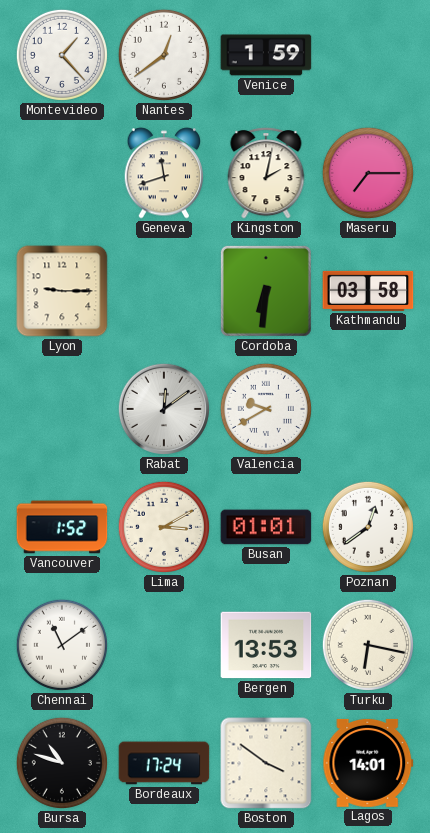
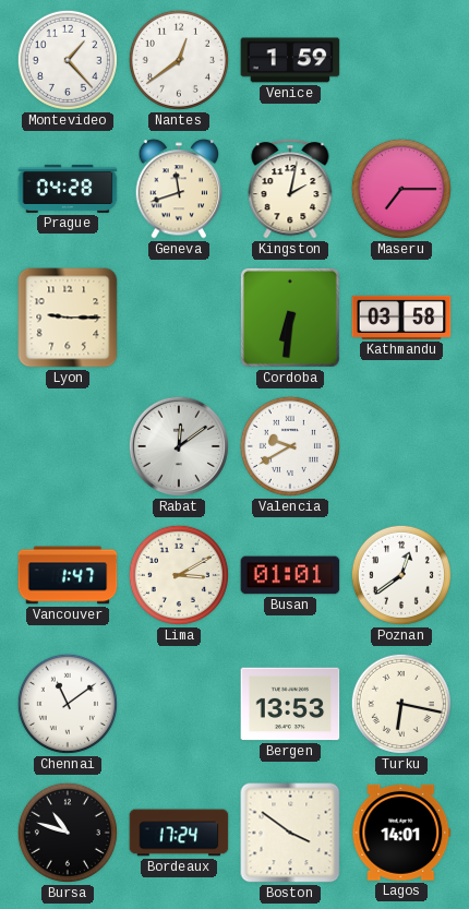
Prague: none -> 04:28 (68, 189)
Vancouver: 1:52 -> 1:47 (68, 575)
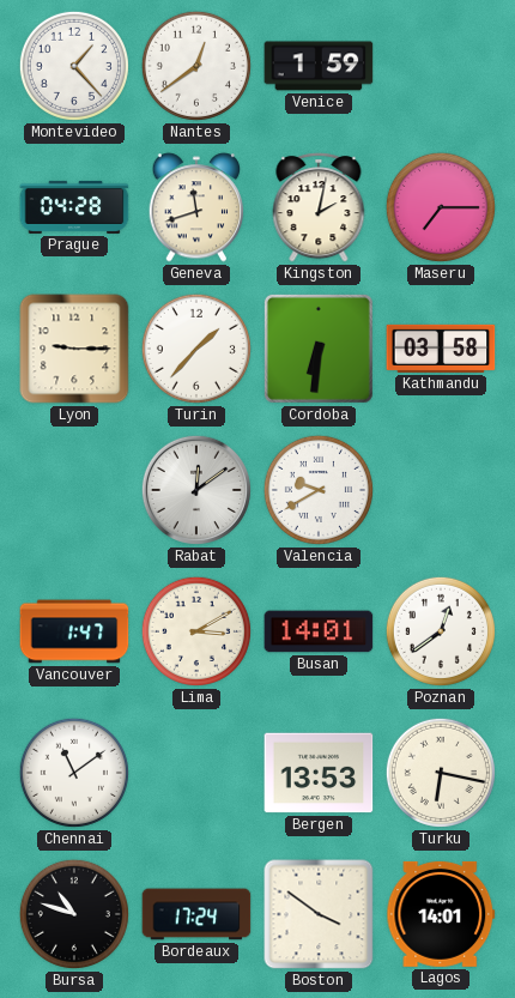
Turin: none -> 1:37 (196, 349)
Busan: 01:01 -> 14:01 (319, 631)
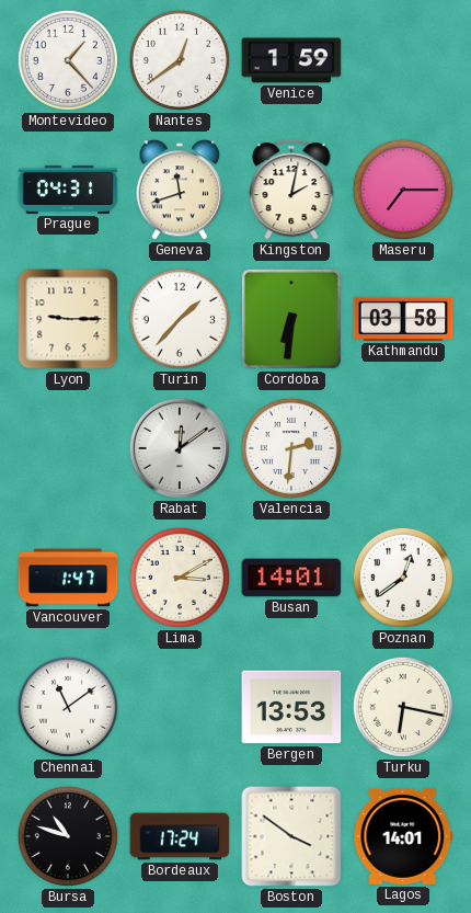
Prague: 04:28 -> 04:31 (68, 190)
Valencia: 9:40 -> 2:31 (291, 448)
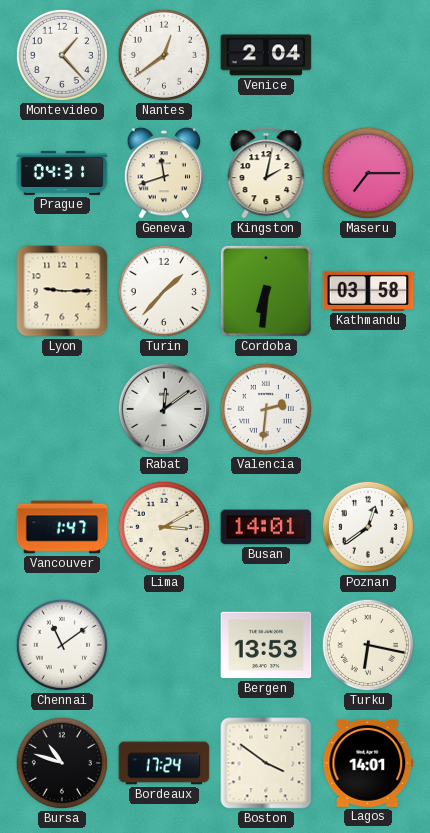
Venice: 1:59 -> 2:04 (266, 55)
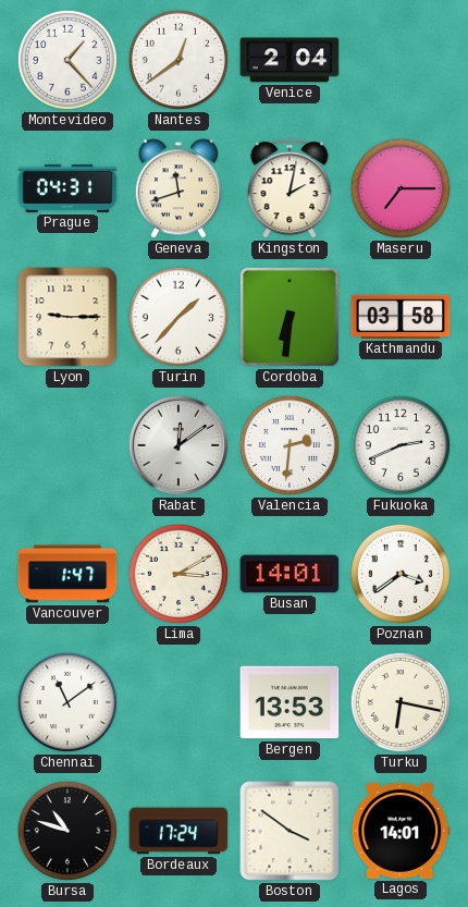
Fukuoka: none -> 2:41 (401, 445)
Poznan: 12:39 -> 3:39 (401, 574)
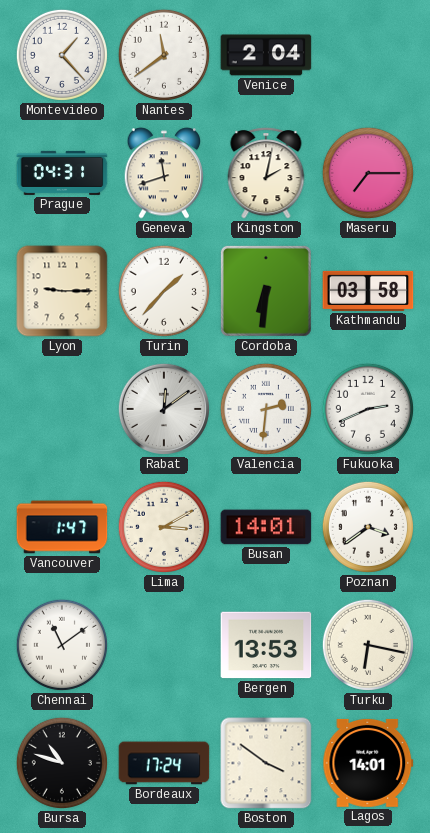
Nantes: 12:39 -> 11:39 (164, 55)
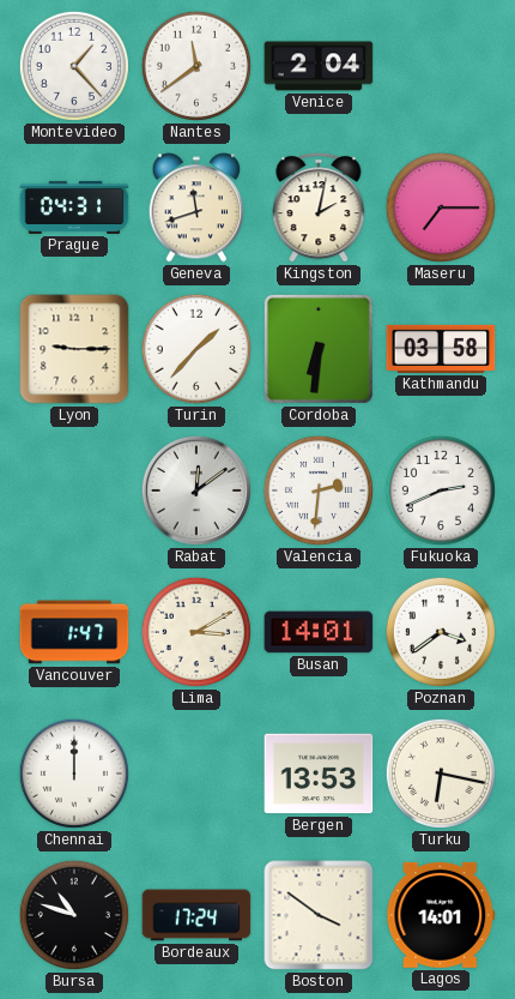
Chennai: 11:09 -> 12:00 (74, 774)
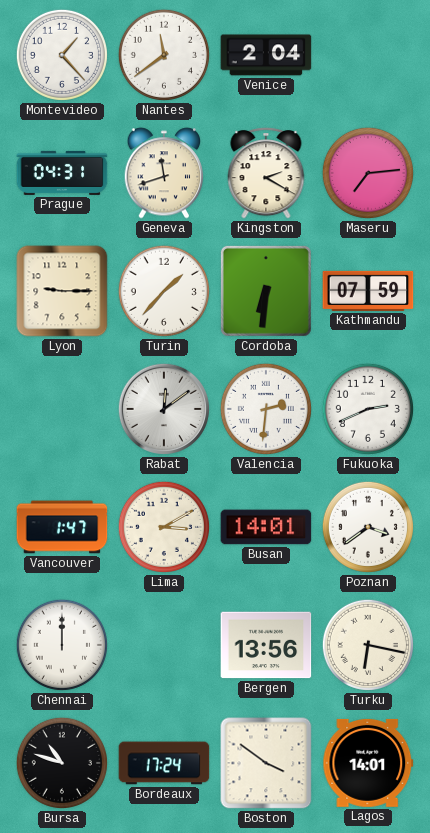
Kingston: 2:02 -> 2:20 (266, 173)
Maseru: 7:15 -> 7:14 (368, 173)
Kathmandu: 03:58 -> 07:59 (368, 291)
Bergen: 13:53 -> 13:56 (266, 645)
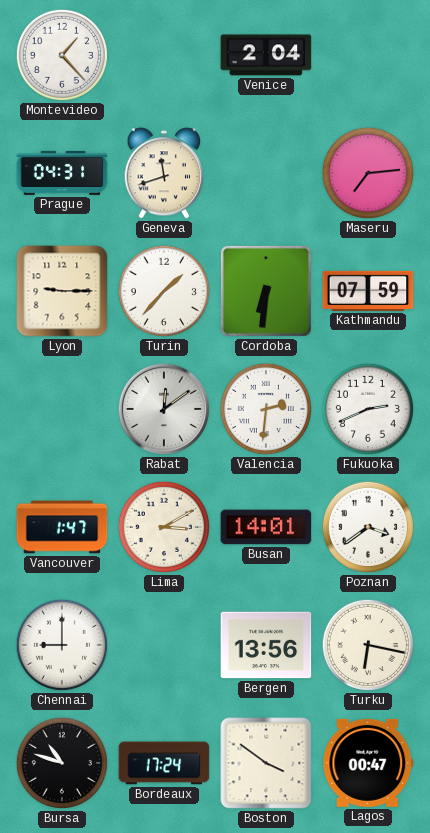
Nantes: 11:39 -> none (164, 55)
Kingston: 2:20 -> none (266, 173)
Chennai: 12:00 -> 9:00 (62, 645)
Lagos: 14:01 -> 00:47 (368, 763)
